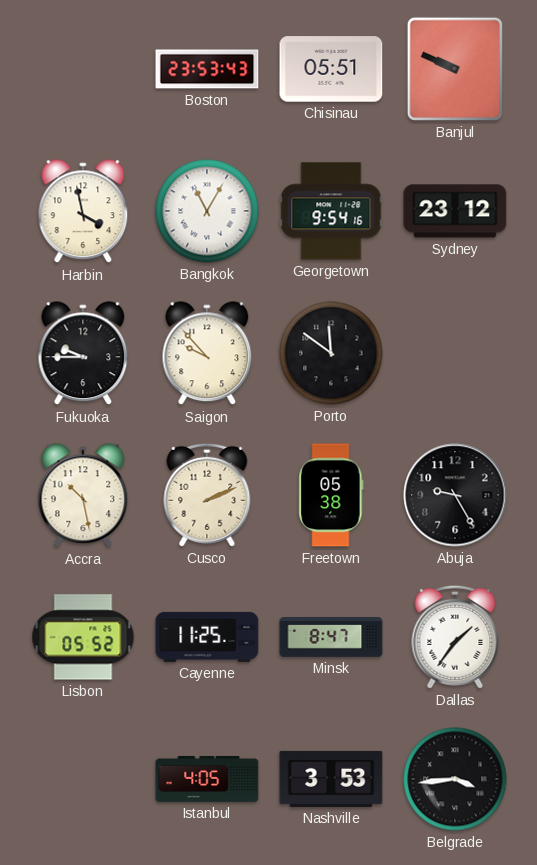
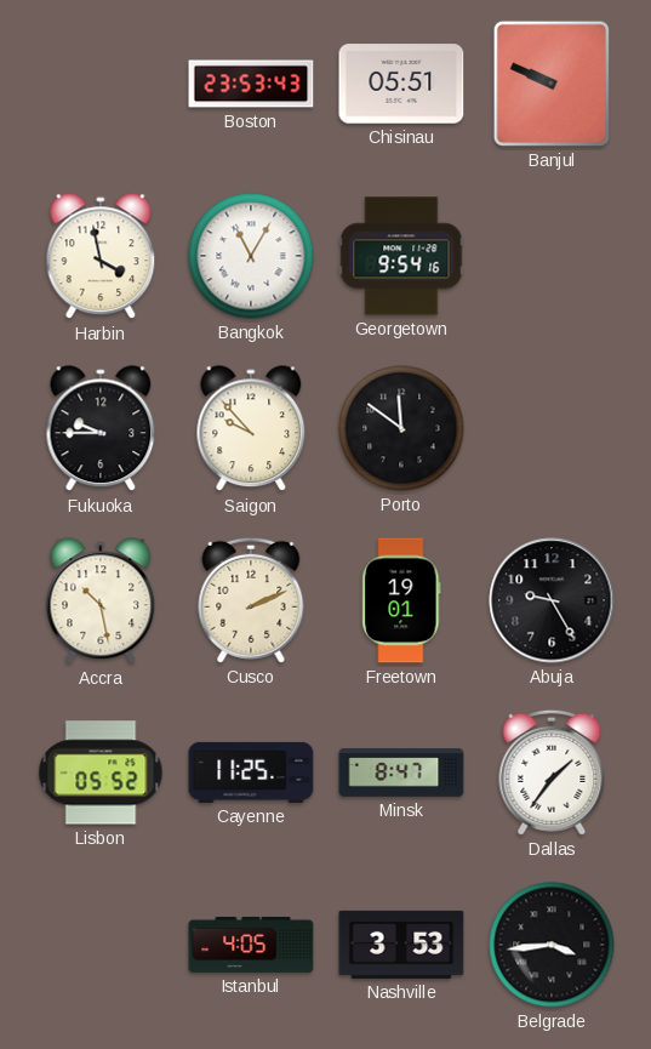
Sydney: 23:12 -> none (455, 211)
Freetown: 05:38 -> 19:01 (401, 600)
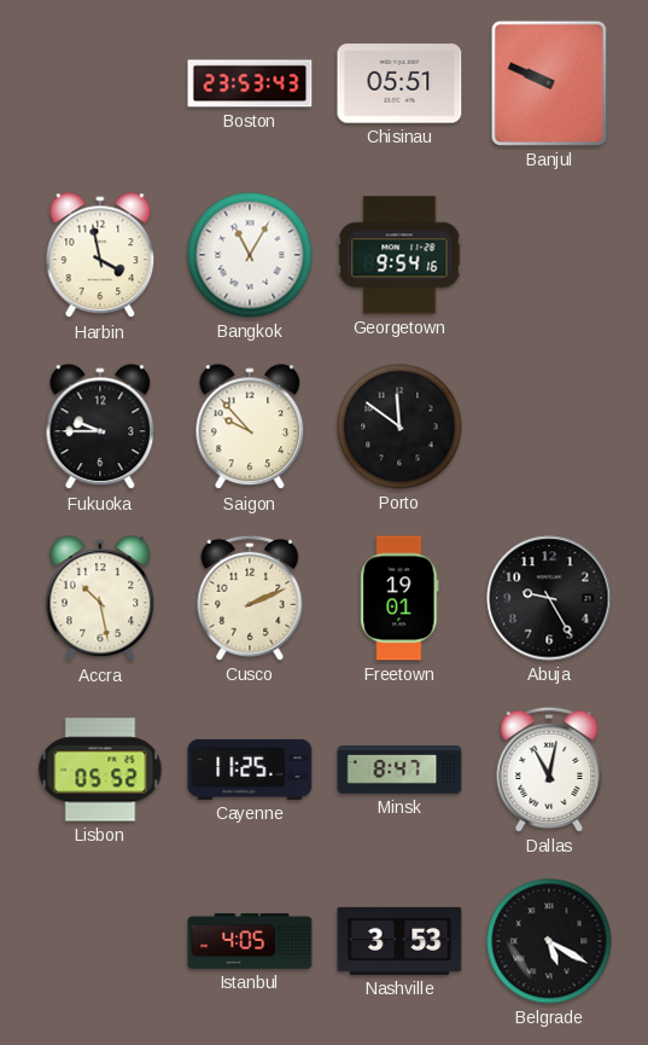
Dallas: 1:36 -> 11:02 (549, 770)
Belgrade: 3:44 -> 5:20 (549, 941)
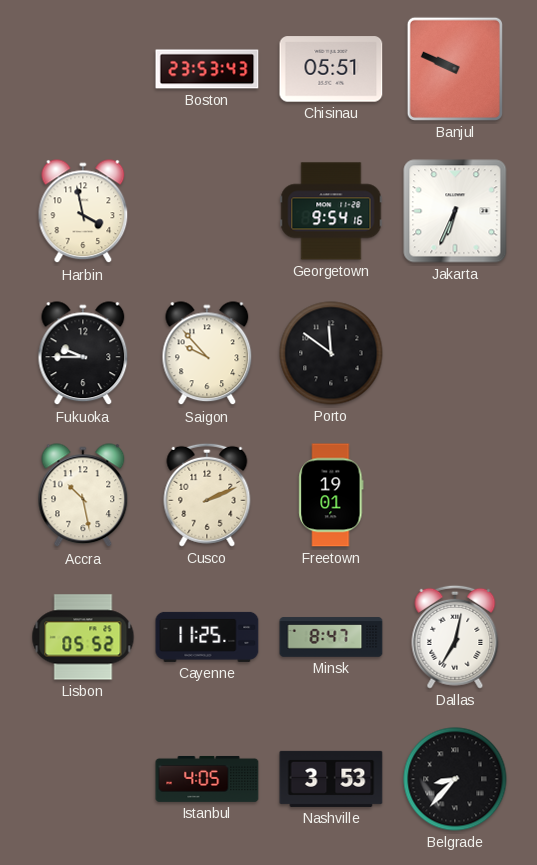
Bangkok: 11:05 -> none (250, 255)
Jakarta: none -> 6:34 (455, 211)
Abuja: 9:25 -> none (549, 598)
Dallas: 11:02 -> 7:02 (455, 637)
Belgrade: 5:20 -> 8:37 (455, 779)
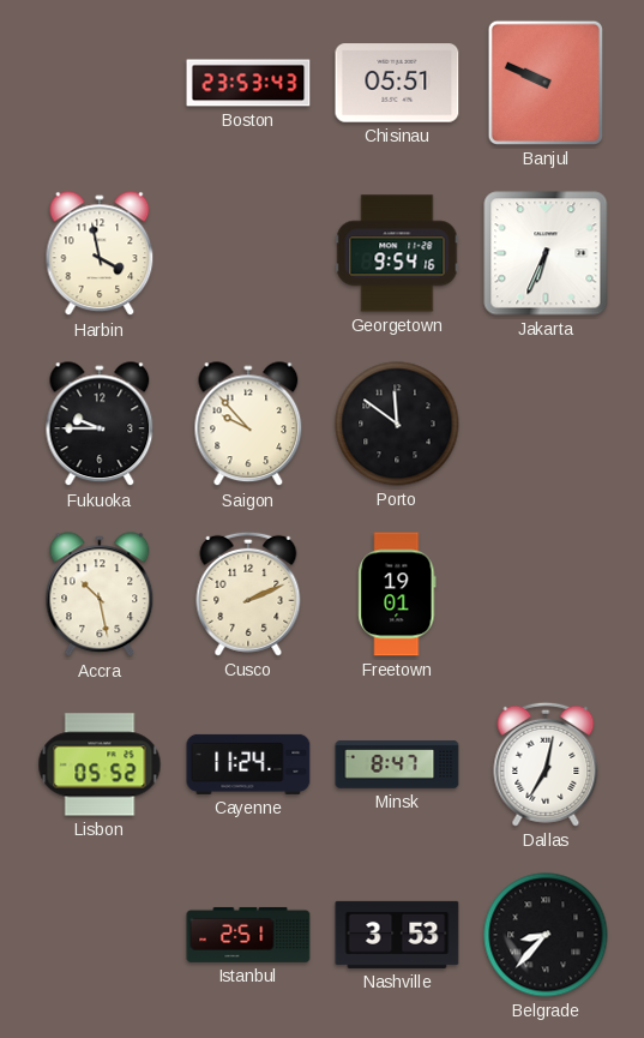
Cayenne: 11:25 -> 11:24 (248, 764)
Istanbul: 4:05 -> 2:51 (248, 935)
